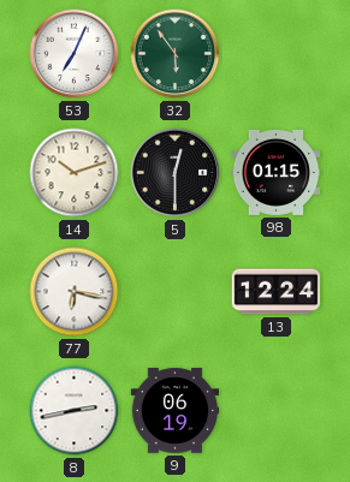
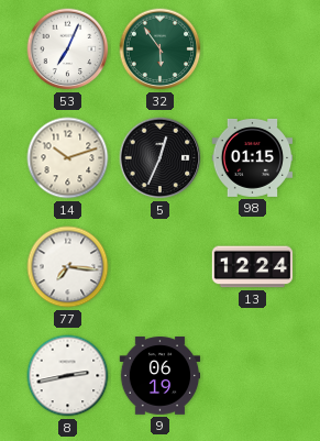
5: 12:30 -> 12:34 (161, 158)
77: 6:17 -> 7:16 (68, 267)
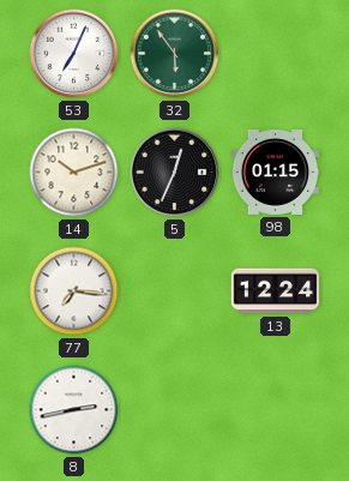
9: 06:19 -> none (161, 376)
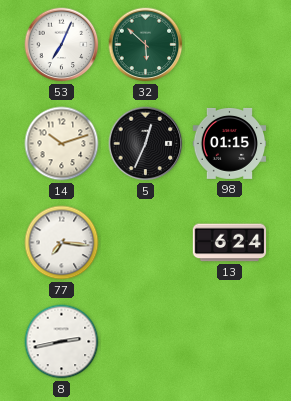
32: 5:54 -> 5:52 (146, 45)
13: 12:24 -> 6:24 (230, 243)
